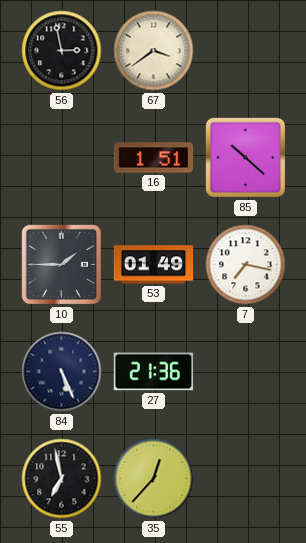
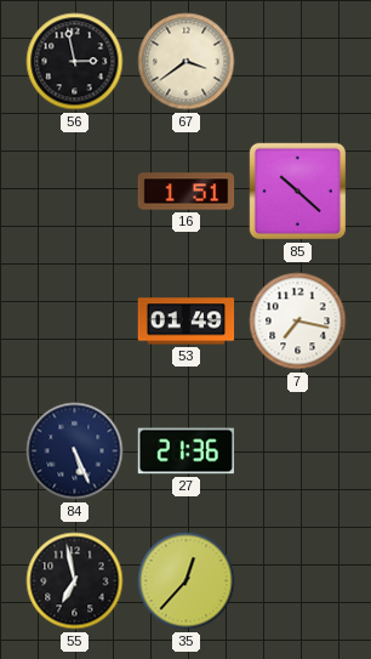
10: 1:45 -> none (62, 265)
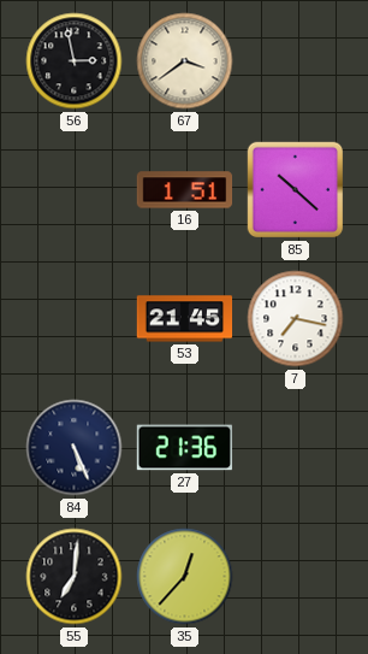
53: 01:49 -> 21:45 (185, 319)
55: 6:58 -> 7:01 (75, 577)
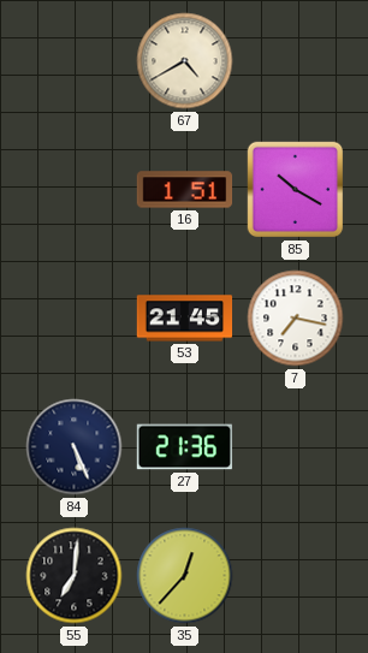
56: 2:58 -> none (75, 61)
67: 3:39 -> 4:40 (185, 61)
85: 10:22 -> 10:20 (296, 190)
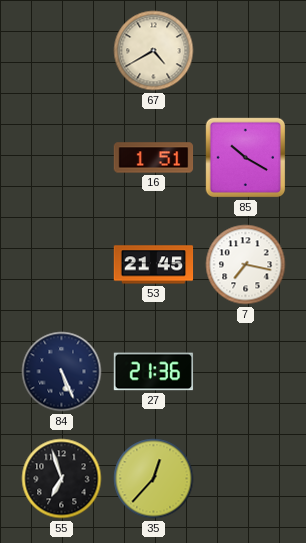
55: 7:01 -> 6:57 (62, 479)
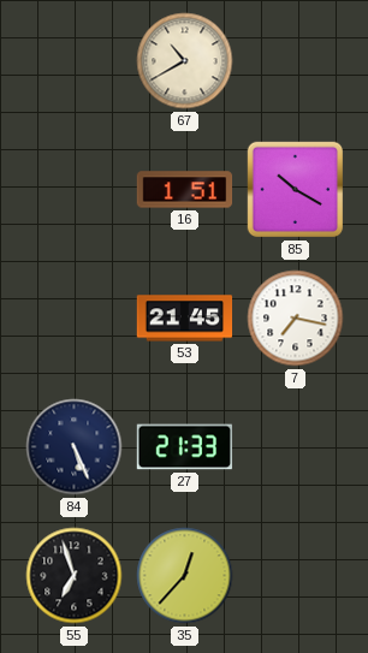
67: 4:40 -> 10:40 (185, 61)
27: 21:36 -> 21:33 (185, 447)
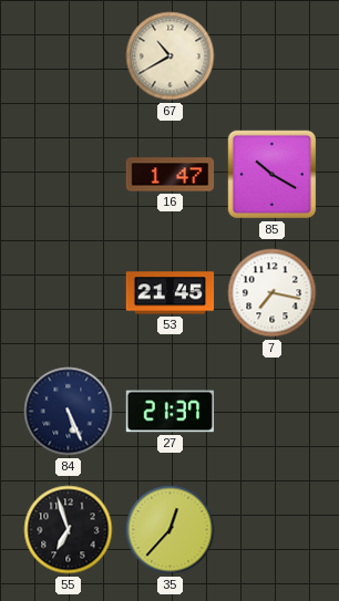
16: 1:51 -> 1:47 (171, 175)
27: 21:33 -> 21:37 (171, 412)
